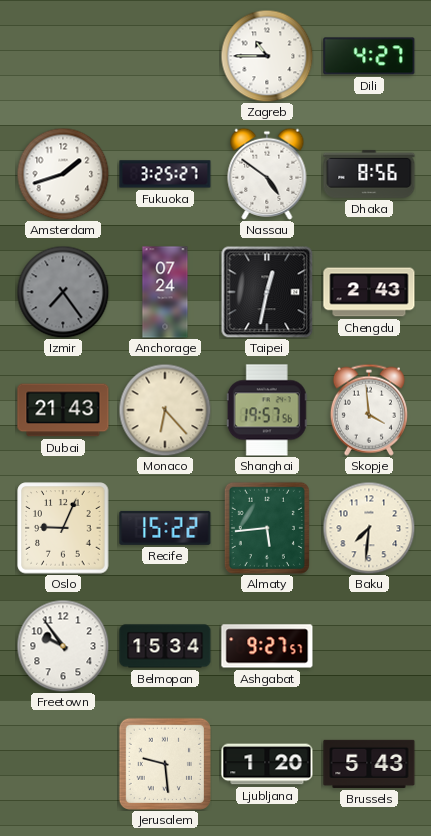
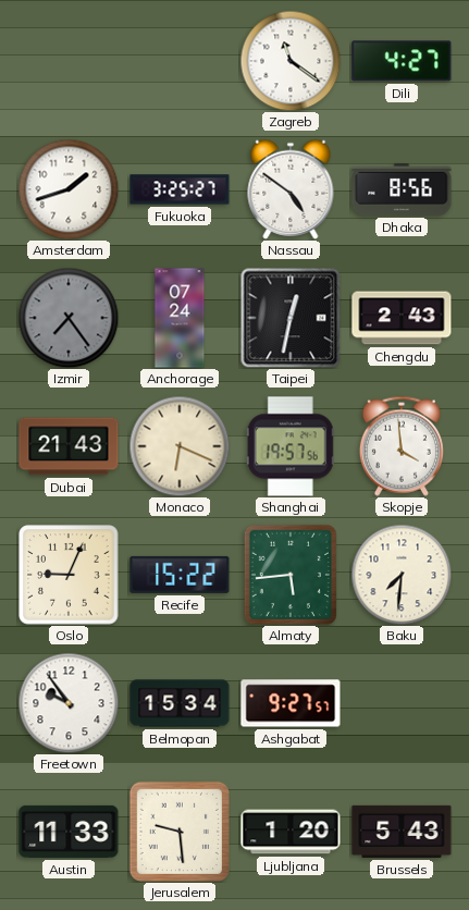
Zagreb: 10:45 -> 11:21 (291, 61)
Monaco: 6:23 -> 6:19 (180, 446)
Austin: none -> 11:33 (69, 832)
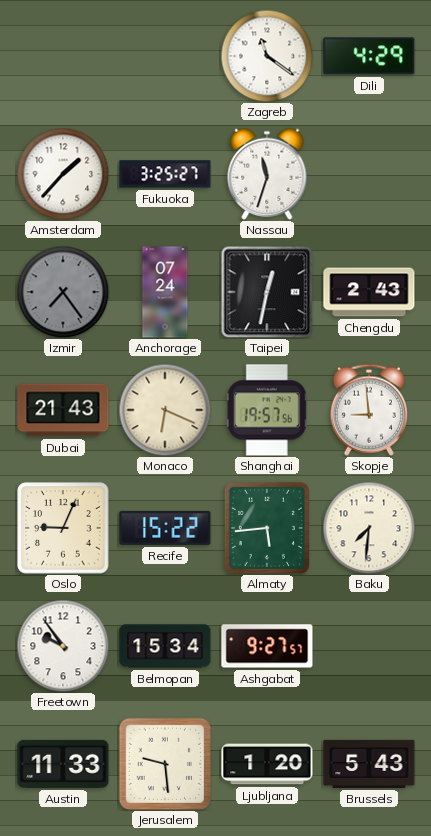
Dili: 4:27 -> 4:29 (369, 56)
Amsterdam: 1:42 -> 1:37 (63, 174)
Nassau: 4:51 -> 11:33 (267, 174)
Dhaka: 8:56 -> none (402, 189)
Skopje: 3:59 -> 8:59 (369, 410)
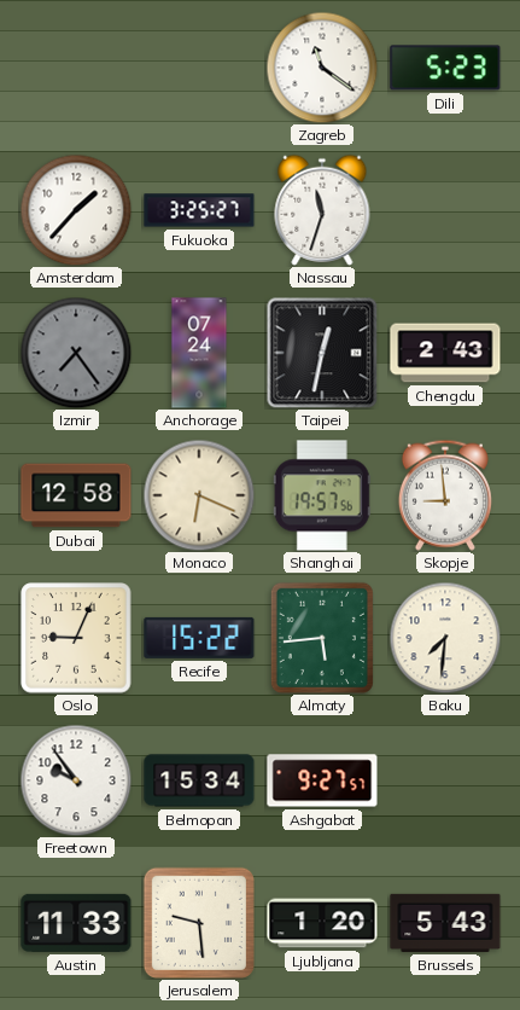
Dili: 4:29 -> 5:23 (445, 68)
Dubai: 21:43 -> 12:58 (76, 495)
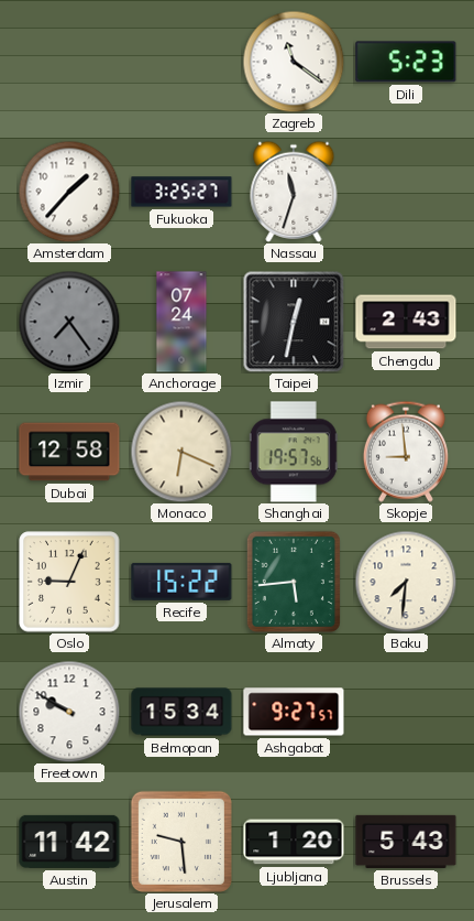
Freetown: 9:54 -> 9:50 (69, 712)
Austin: 11:33 -> 11:42 (69, 842)
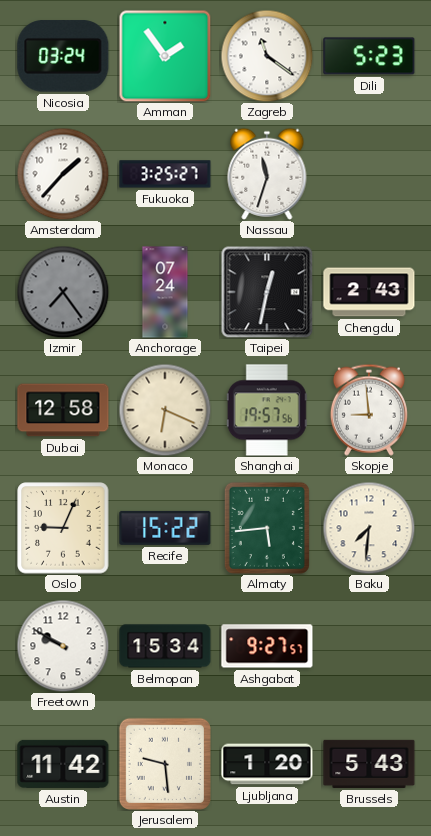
Nicosia: none -> 03:24 (63, 56)
Amman: none -> 1:54 (165, 56)
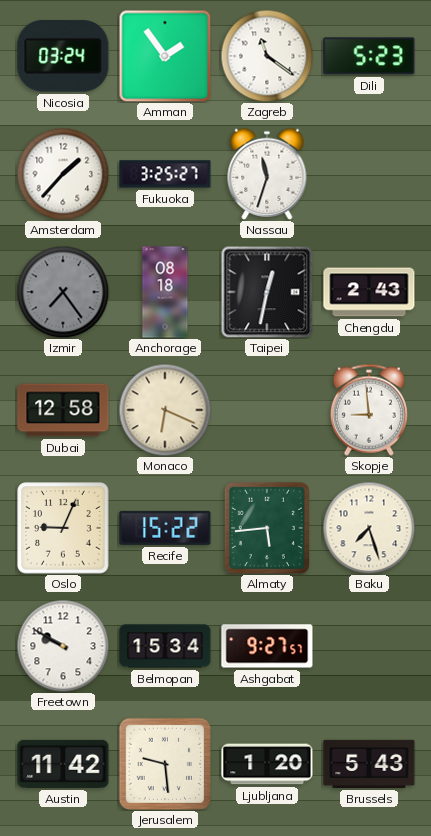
Anchorage: 07:24 -> 08:18 (165, 292)
Shanghai: 19:57 -> none (267, 410)
Baku: 7:31 -> 7:27 (369, 528)
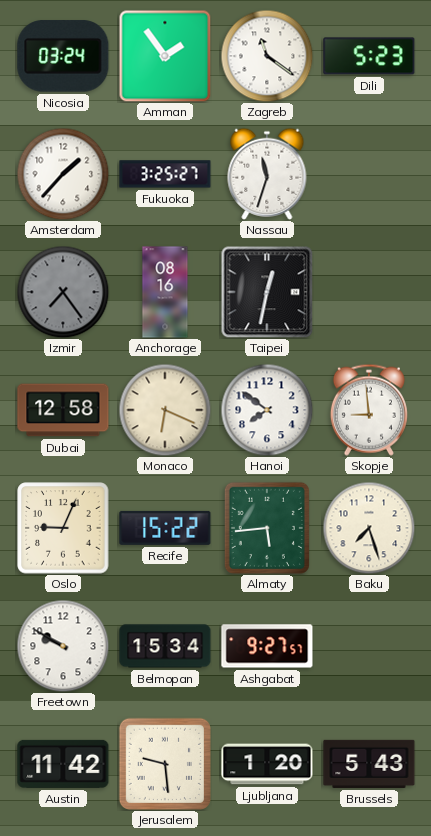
Anchorage: 08:18 -> 08:16 (165, 292)
Chengdu: 2:43 -> none (369, 292)
Hanoi: none -> 7:51 (267, 410)
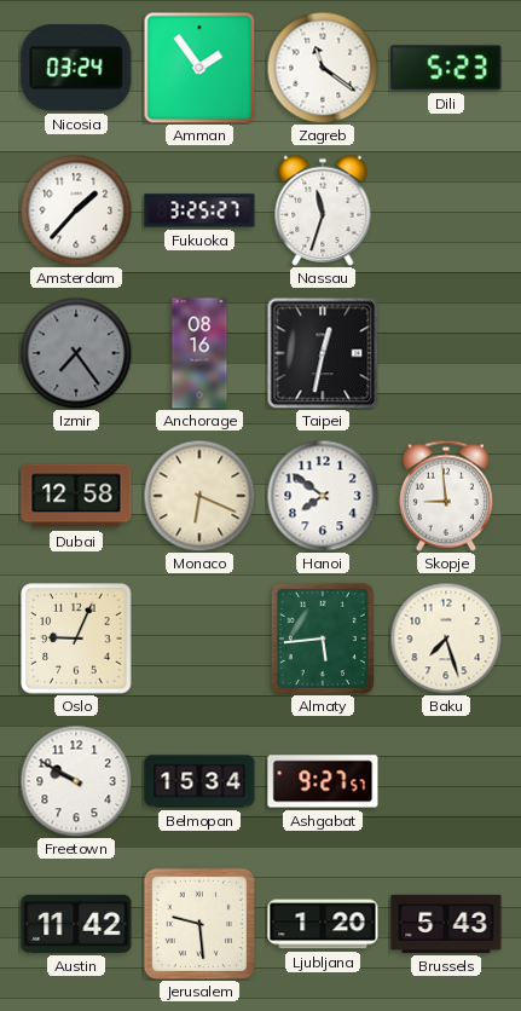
Recife: 15:22 -> none (165, 528)
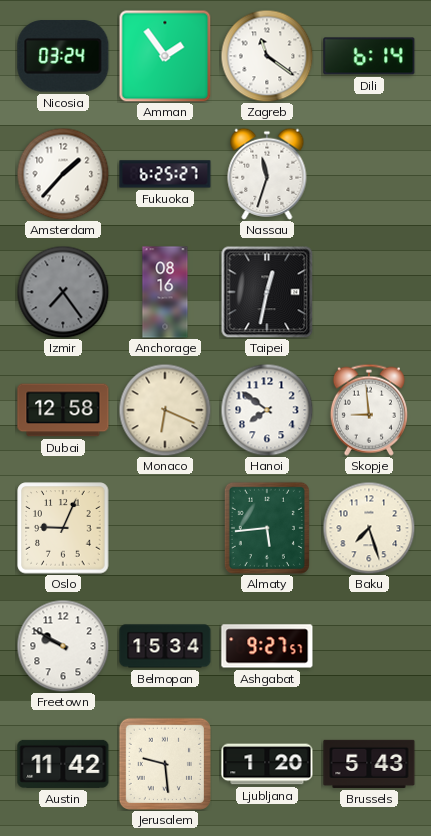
Dili: 5:23 -> 6:14 (369, 56)
Fukuoka: 3:25 -> 6:25 (165, 174)
